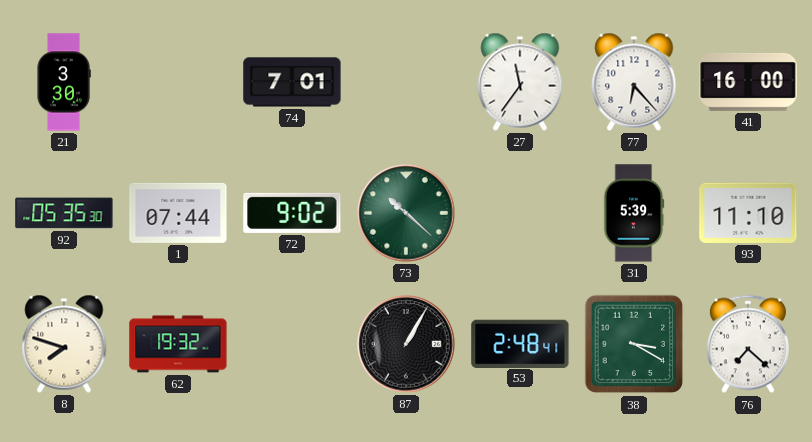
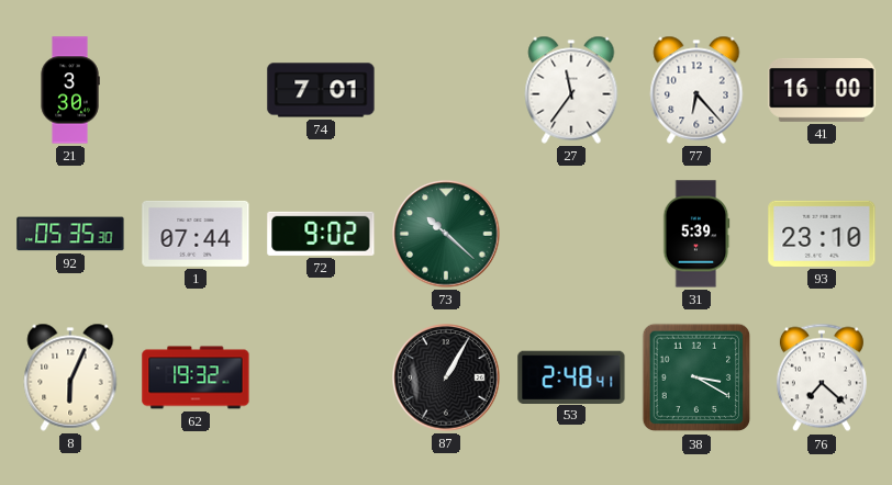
93: 11:10 -> 23:10 (822, 234)
8: 7:48 -> 6:04 (70, 377)
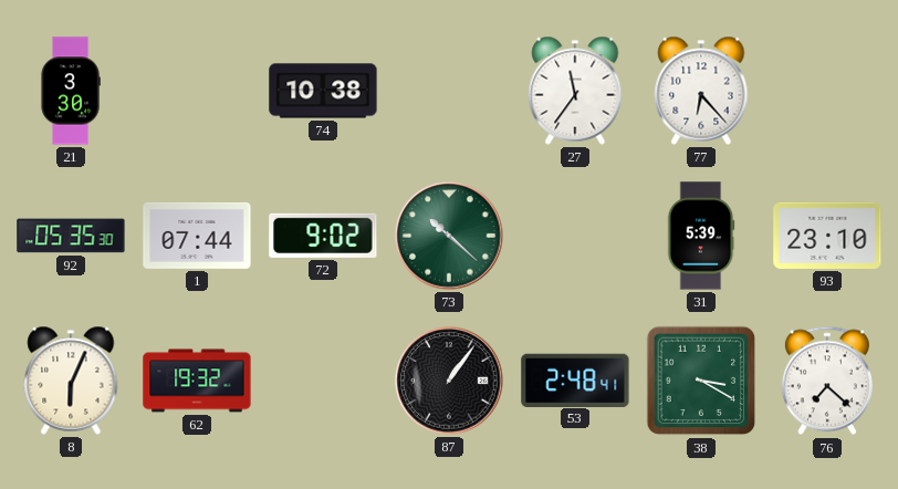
74: 7:01 -> 10:38 (323, 91)
41: 16:00 -> none (822, 90)
87: 1:05 -> 1:06 (449, 381)
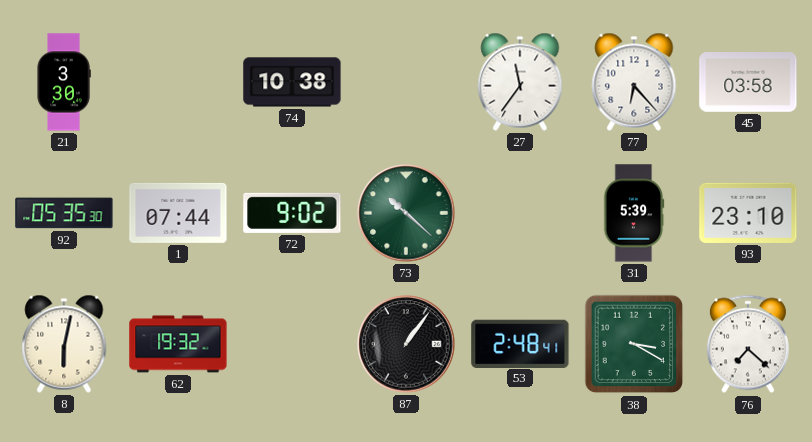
45: none -> 03:58 (748, 83)
8: 6:04 -> 6:02 (64, 344)
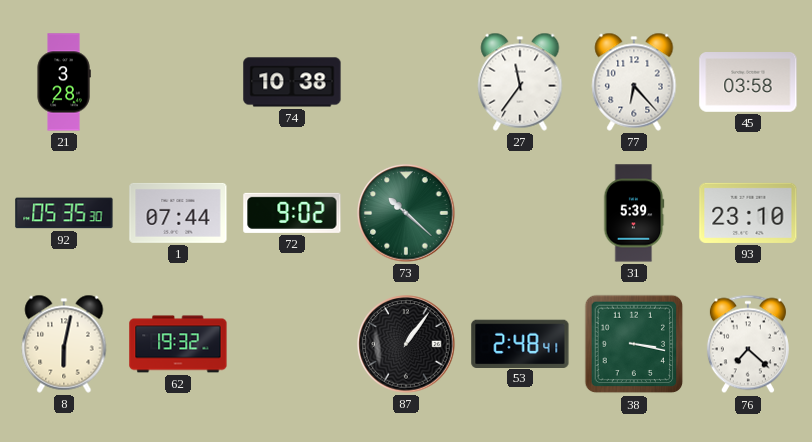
21: 3:30 -> 3:28 (64, 82)
38: 3:20 -> 3:17 (634, 344)
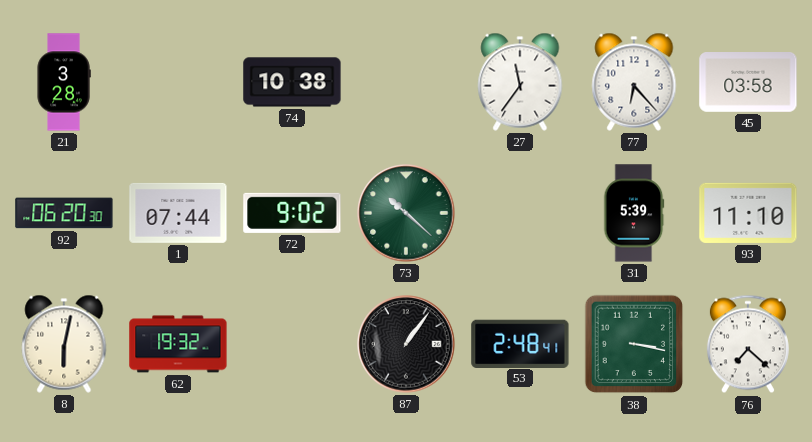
92: 05:35 -> 06:20 (64, 213)
93: 23:10 -> 11:10 (748, 213)
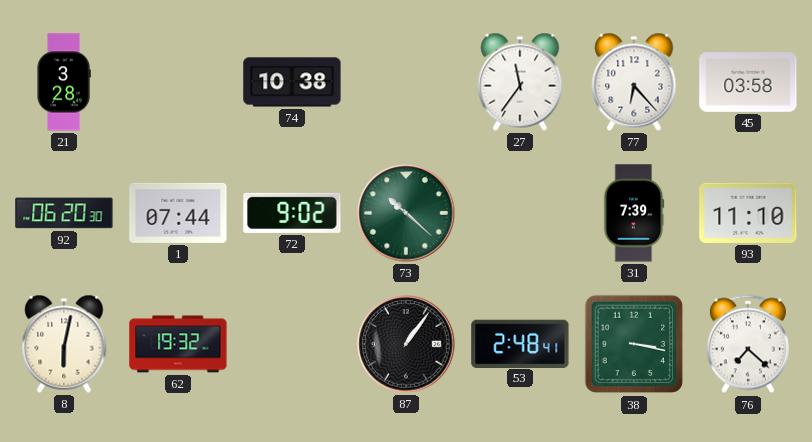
31: 5:39 -> 7:39 (634, 213)
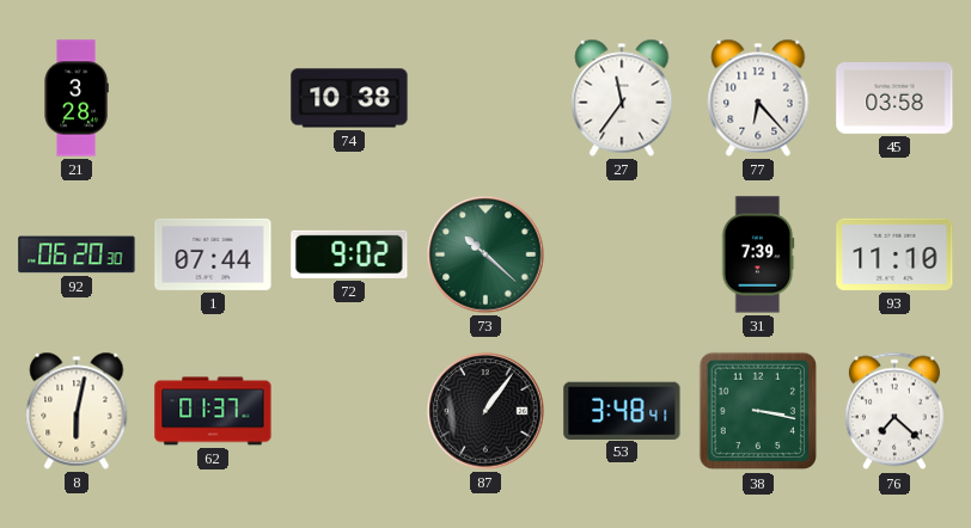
62: 19:32 -> 01:37 (213, 411)
53: 2:48 -> 3:48 (622, 410)
